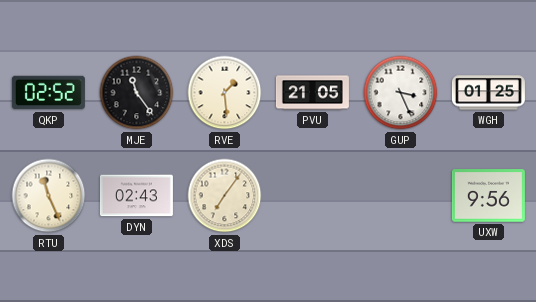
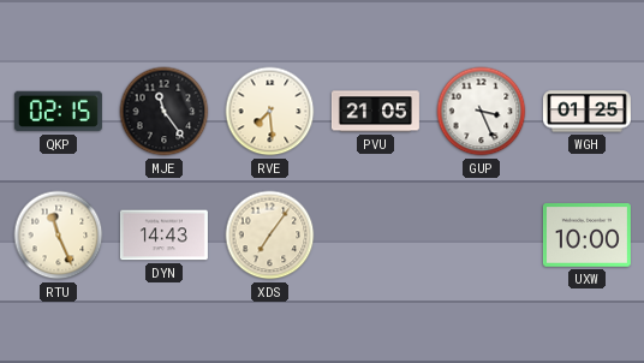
QKP: 02:52 -> 02:15 (58, 112)
RVE: 1:29 -> 7:29 (270, 112)
DYN: 02:43 -> 14:43 (163, 236)
UXW: 9:56 -> 10:00 (586, 236)
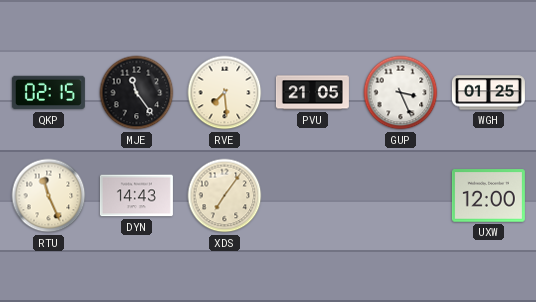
UXW: 10:00 -> 12:00 (488, 196)
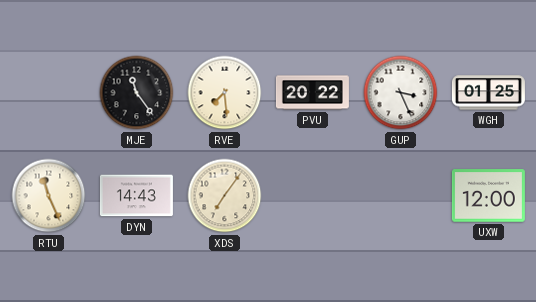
QKP: 02:15 -> none (48, 93)
PVU: 21:05 -> 20:22 (312, 93)
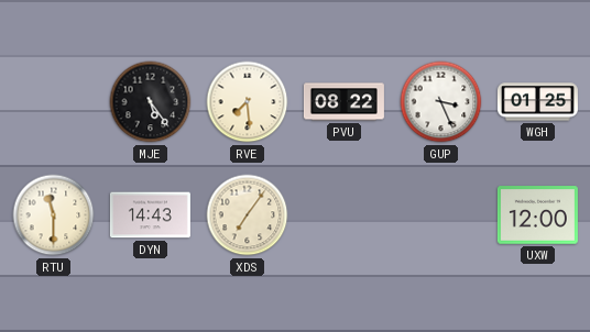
MJE: 11:24 -> 5:24 (151, 102)
PVU: 20:22 -> 08:22 (343, 102)
RTU: 11:26 -> 11:30 (54, 215)
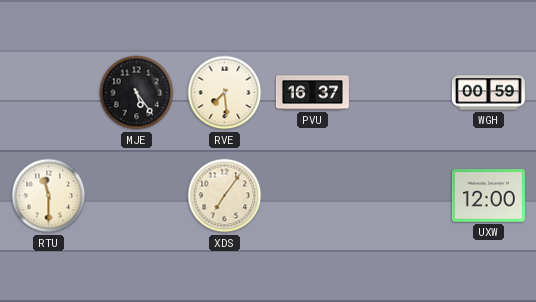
PVU: 08:22 -> 16:37 (312, 93)
GUP: 3:26 -> none (441, 102)
WGH: 01:25 -> 00:59 (488, 93)
DYN: 14:43 -> none (150, 215)
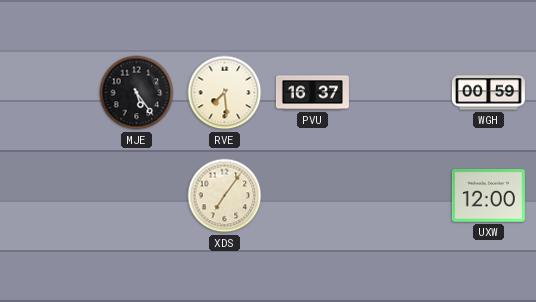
RTU: 11:30 -> none (49, 196)
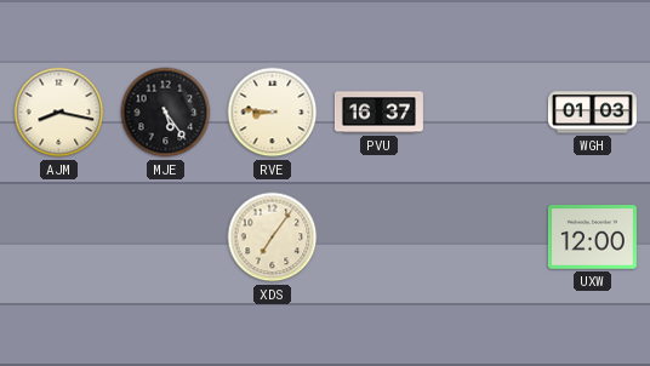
AJM: none -> 8:17 (59, 113)
RVE: 7:29 -> 8:46 (273, 113)
WGH: 00:59 -> 01:03 (592, 113)
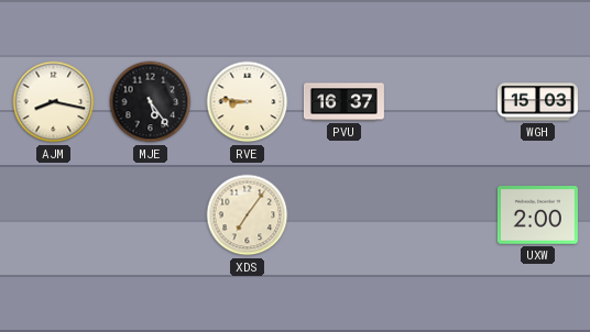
WGH: 01:03 -> 15:03 (537, 102)
UXW: 12:00 -> 2:00 (537, 215)
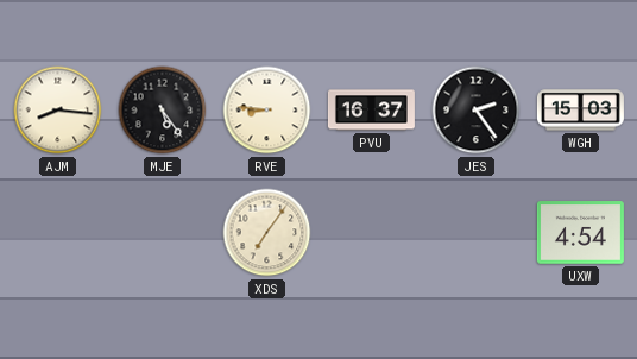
AJM: 8:17 -> 8:16 (58, 111)
JES: none -> 2:24 (477, 111)
UXW: 2:00 -> 4:54 (580, 233)
